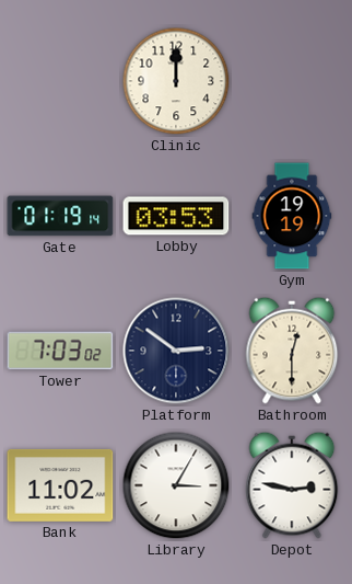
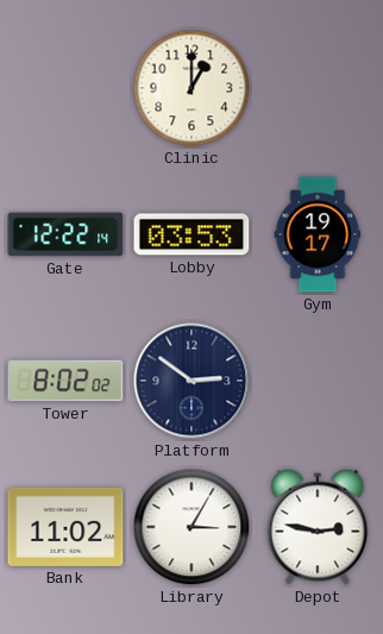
Clinic: 12:00 -> 1:00 (191, 88)
Gate: 01:19 -> 12:22 (65, 234)
Gym: 19:19 -> 19:17 (318, 234)
Tower: 7:03 -> 8:02 (65, 381)
Bathroom: 12:30 -> none (292, 351)
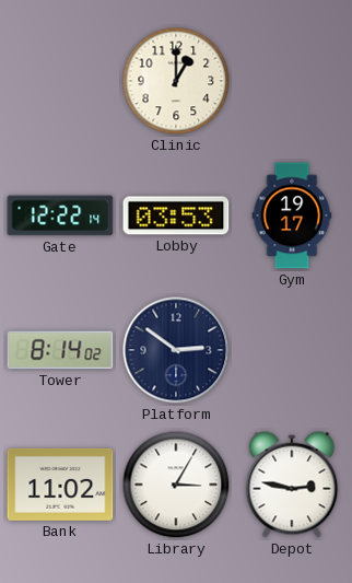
Tower: 8:02 -> 8:14 (60, 350)
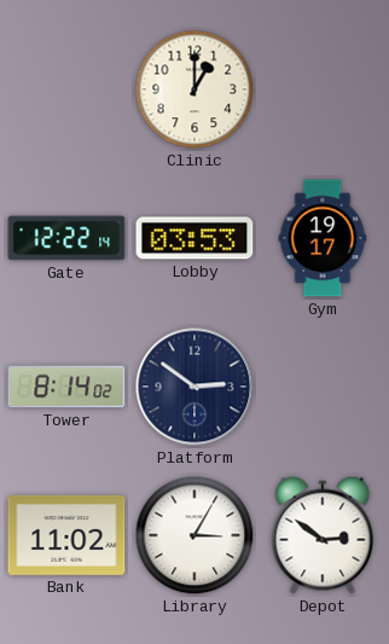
Depot: 2:47 -> 2:51 (323, 535)
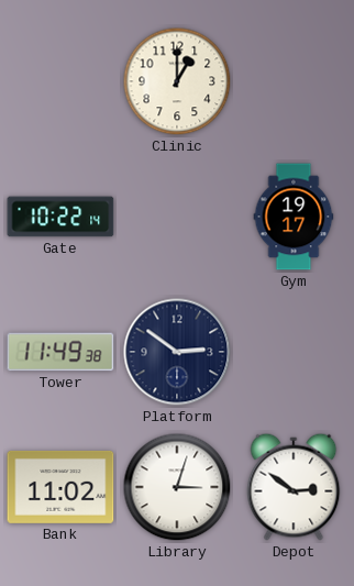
Gate: 12:22 -> 10:22 (60, 217)
Lobby: 03:53 -> none (194, 238)
Tower: 8:14 -> 11:49 (60, 352)
Library: 3:05 -> 3:03 (177, 487)
